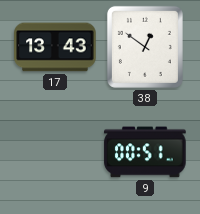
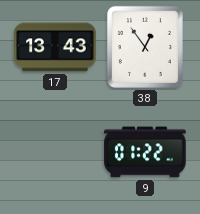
38: 12:51 -> 12:54 (145, 47)
9: 00:51 -> 01:22 (145, 152)
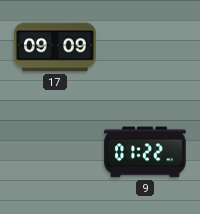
17: 13:43 -> 09:09 (55, 47)
38: 12:54 -> none (145, 47)
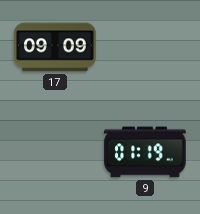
9: 01:22 -> 01:19 (145, 152)
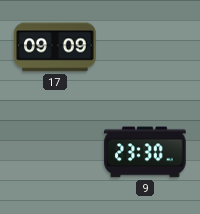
9: 01:19 -> 23:30 (145, 152)
